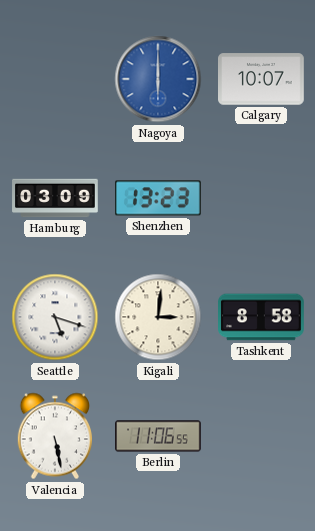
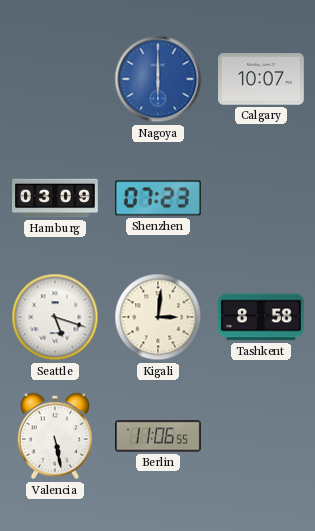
Shenzhen: 13:23 -> 07:23 (159, 198)
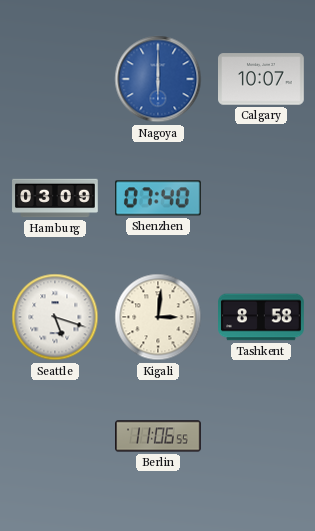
Shenzhen: 07:23 -> 07:40 (159, 198)
Valencia: 5:28 -> none (54, 436)
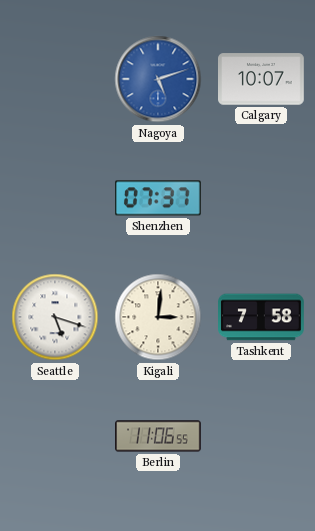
Nagoya: 6:00 -> 5:12 (158, 79)
Hamburg: 03:09 -> none (55, 198)
Shenzhen: 07:40 -> 07:37 (159, 198)
Tashkent: 8:58 -> 7:58 (262, 317)
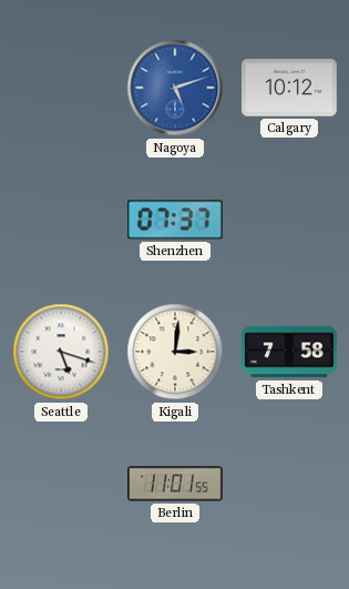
Calgary: 10:07 -> 10:12 (290, 88)
Berlin: 11:06 -> 11:01 (175, 484)
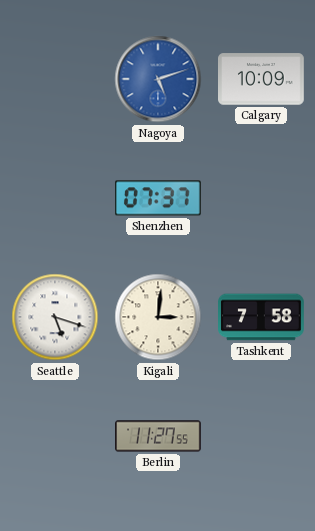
Calgary: 10:12 -> 10:09 (262, 79)
Berlin: 11:01 -> 11:27 (158, 436)
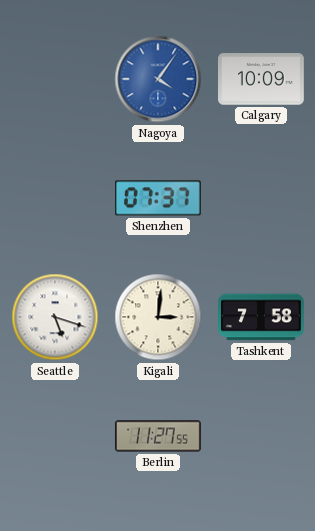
Nagoya: 5:12 -> 4:06 (158, 79)
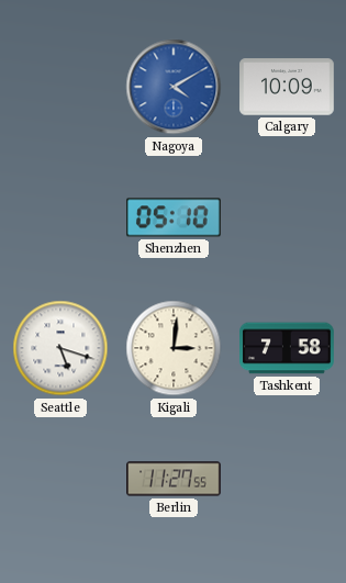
Nagoya: 4:06 -> 4:10 (174, 87)
Shenzhen: 07:37 -> 05:10 (175, 217)
